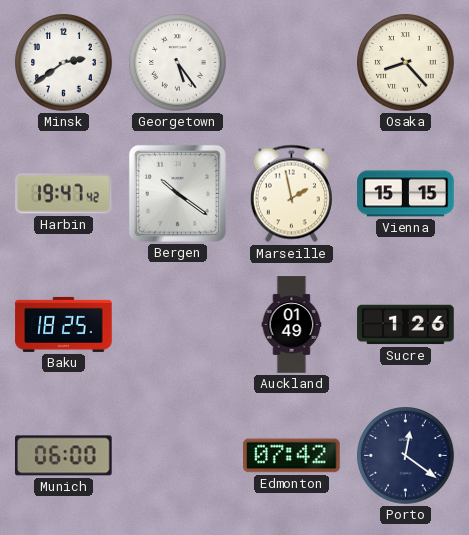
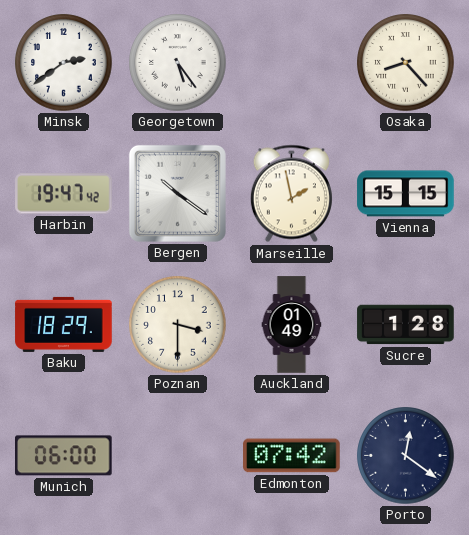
Baku: 18:25 -> 18:29 (64, 324)
Poznan: none -> 3:30 (178, 325)
Sucre: 1:26 -> 1:28 (406, 325)
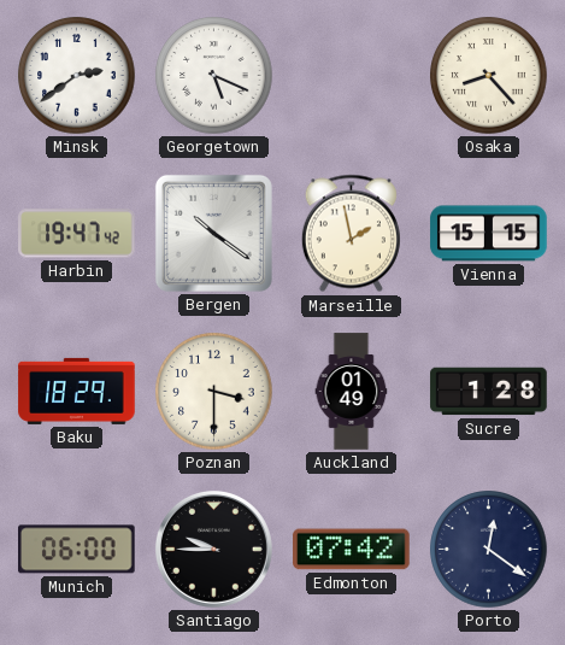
Georgetown: 5:24 -> 5:19 (214, 76)
Santiago: none -> 9:45 (213, 549)
